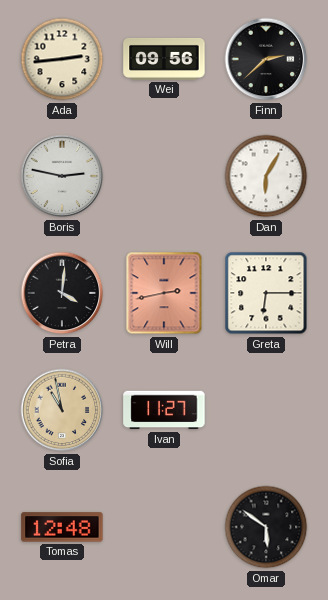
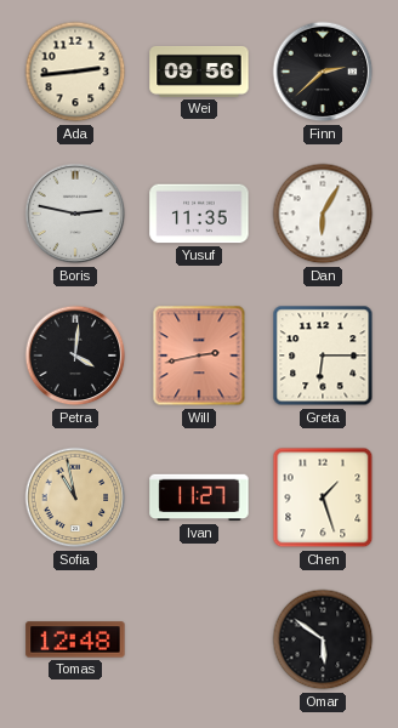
Yusuf: none -> 11:35 (199, 214)
Chen: none -> 1:27 (323, 497)
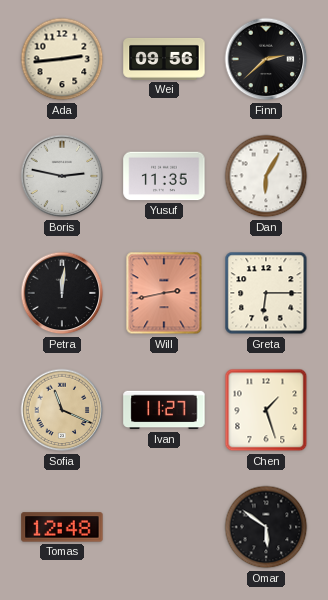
Petra: 4:01 -> 12:01 (62, 293)
Sofia: 10:58 -> 11:19 (62, 410)
